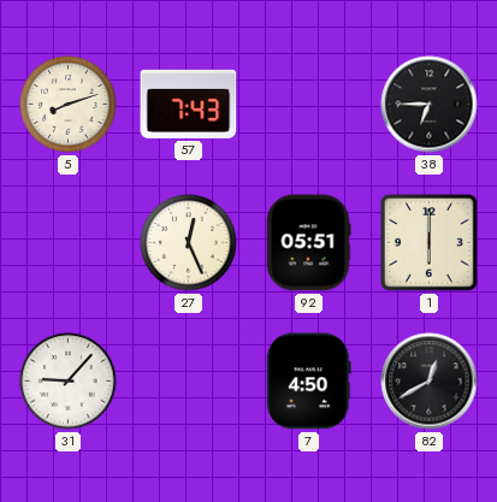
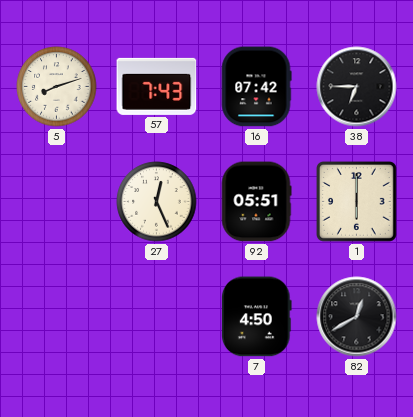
16: none -> 07:42 (256, 87)
31: 9:07 -> none (69, 382)
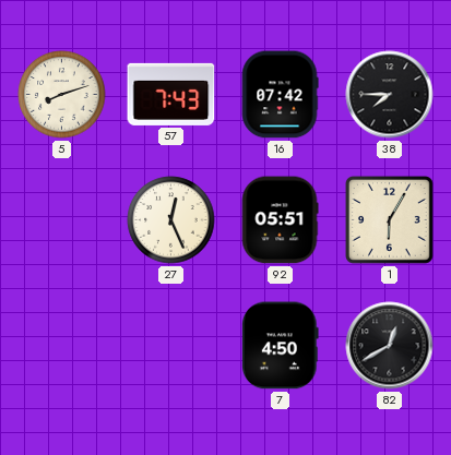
38: 6:45 -> 7:45 (390, 95)
1: 6:00 -> 6:05 (390, 220)
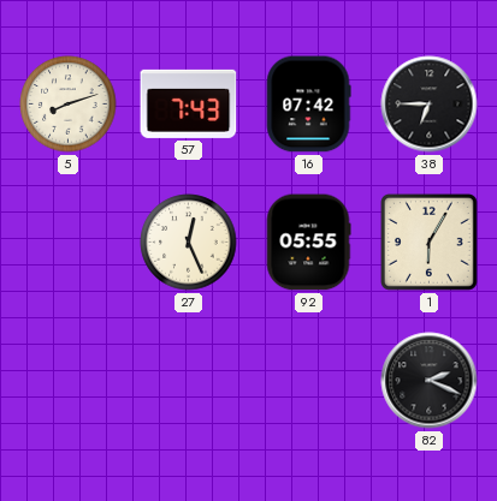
38: 7:45 -> 6:45 (430, 105)
92: 05:51 -> 05:55 (308, 243)
7: 4:50 -> none (281, 346)
82: 12:40 -> 2:19 (430, 381)
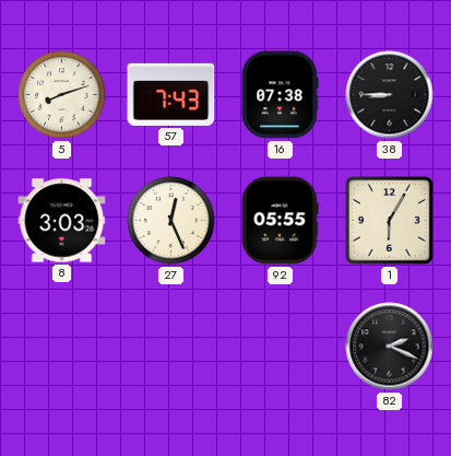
16: 07:42 -> 07:38 (280, 95)
38: 6:45 -> 8:45 (390, 95)
8: none -> 3:03 (62, 221)
